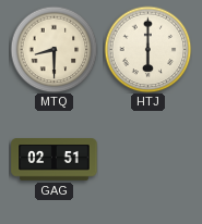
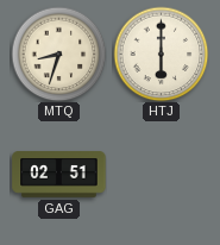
MTQ: 8:30 -> 8:33 (58, 54)
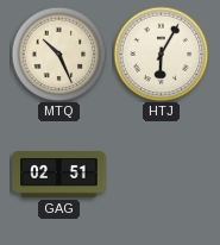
MTQ: 8:33 -> 10:26 (58, 54)
HTJ: 6:00 -> 6:05 (161, 54)
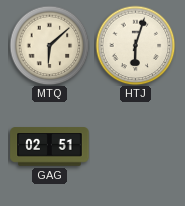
MTQ: 10:26 -> 6:08 (49, 45)
HTJ: 6:05 -> 6:03 (135, 45)
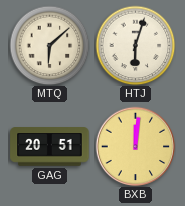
GAG: 02:51 -> 20:51 (50, 147)
BXB: none -> 12:01 (135, 146)
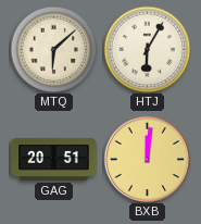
HTJ: 6:03 -> 6:05 (147, 49)
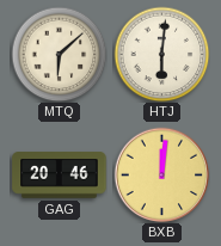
HTJ: 6:05 -> 6:01 (161, 54)
GAG: 20:51 -> 20:46 (60, 176)
